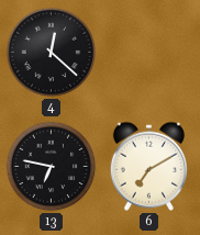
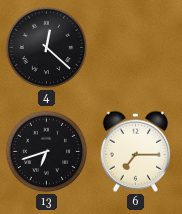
13: 6:47 -> 6:42 (47, 152)
6: 7:10 -> 7:15 (135, 151)
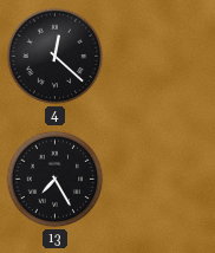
13: 6:42 -> 7:25 (56, 180)
6: 7:15 -> none (135, 151)
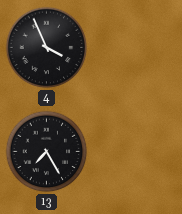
4: 12:22 -> 3:56 (47, 48)
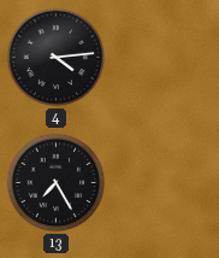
4: 3:56 -> 4:14 (57, 58)
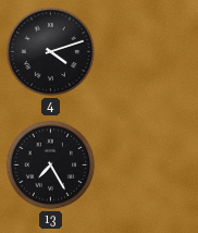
4: 4:14 -> 4:12 (51, 52)
